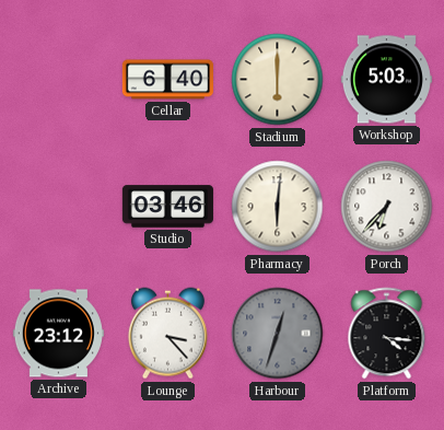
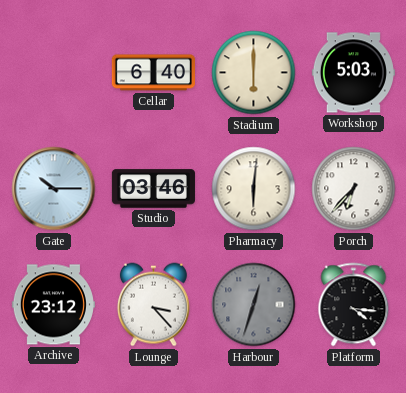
Gate: none -> 10:15 (54, 189)
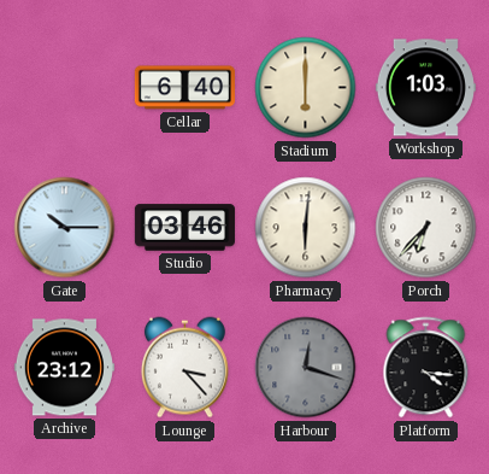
Workshop: 5:03 -> 1:03 (425, 88)
Harbour: 12:33 -> 12:18 (306, 368)
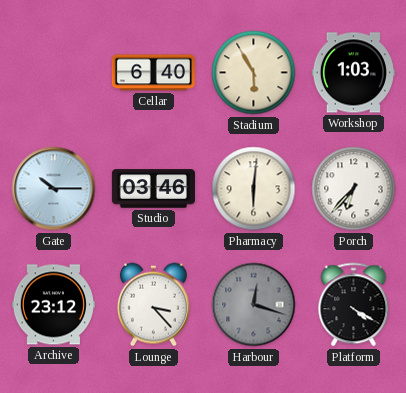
Stadium: 6:00 -> 5:55 (254, 73)
Platform: 4:16 -> 4:20 (354, 305)
